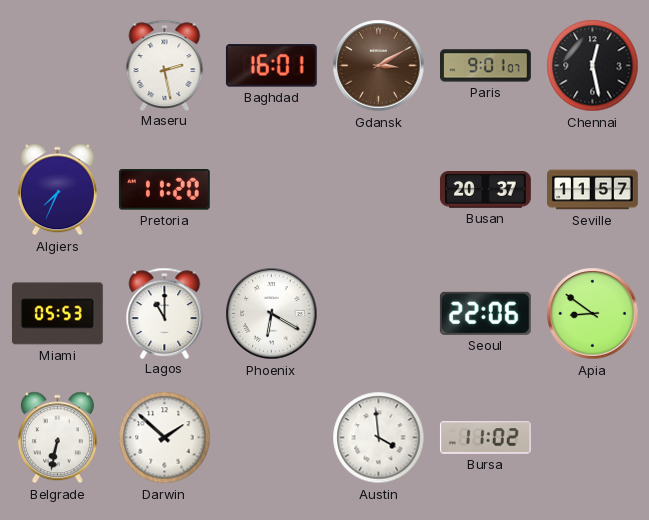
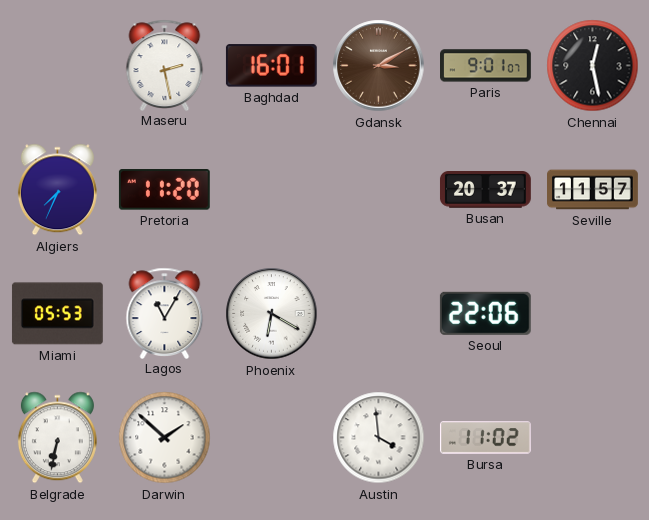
Lagos: 11:00 -> 11:05 (165, 313)
Apia: 8:51 -> none (593, 314)
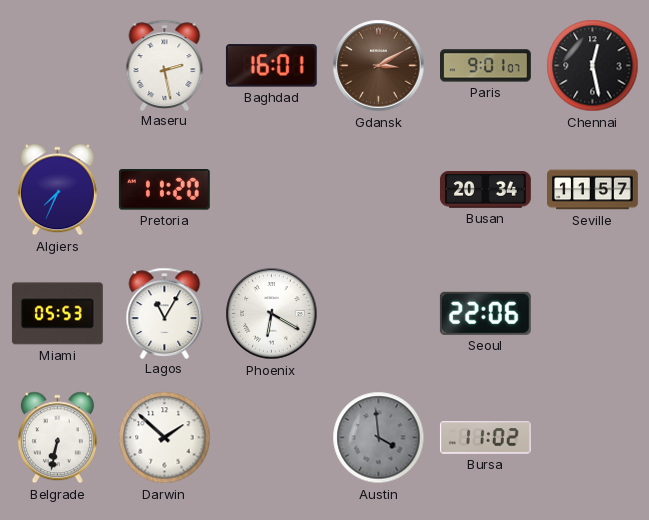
Busan: 20:37 -> 20:34 (486, 190)
Austin dial: white -> grey (379, 438)
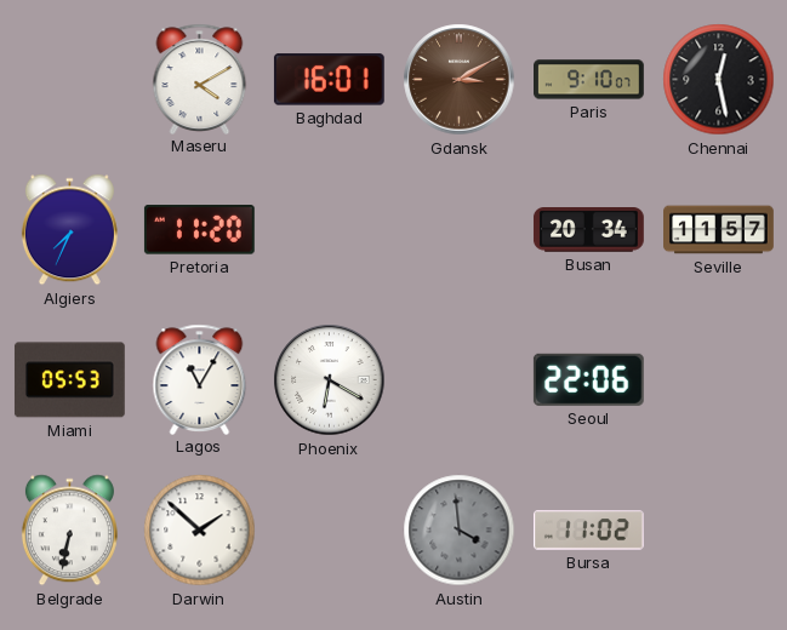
Maseru: 2:28 -> 4:10 (200, 79)
Paris: 9:01 -> 9:10 (589, 80)
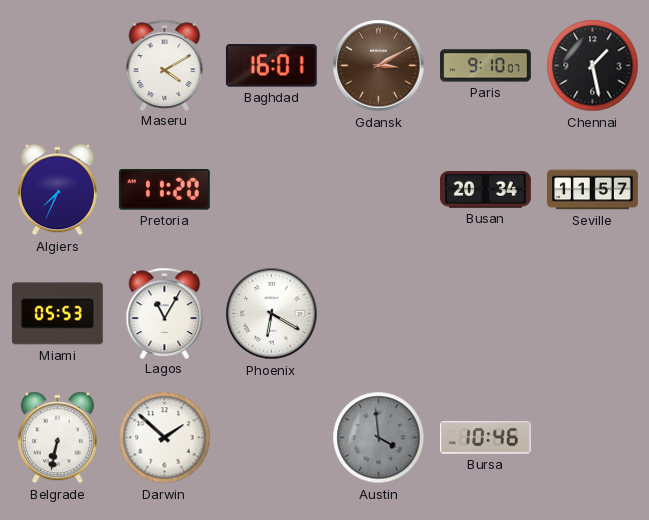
Chennai: 12:28 -> 1:28 (593, 66)
Seoul: 22:06 -> none (588, 379)
Bursa: 11:02 -> 10:46 (485, 438)
